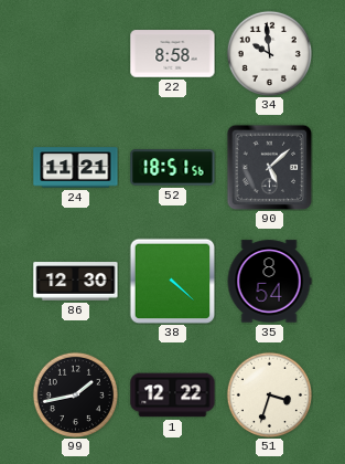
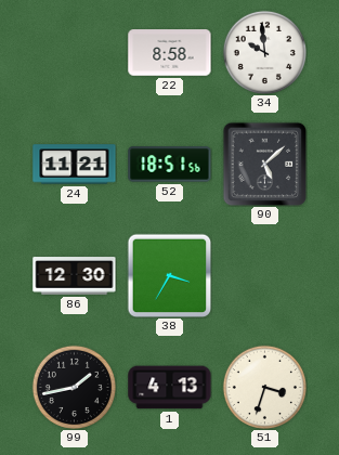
38: 4:22 -> 3:35 (169, 275)
35: 8:54 -> none (269, 282)
1: 12:22 -> 4:13 (170, 388)
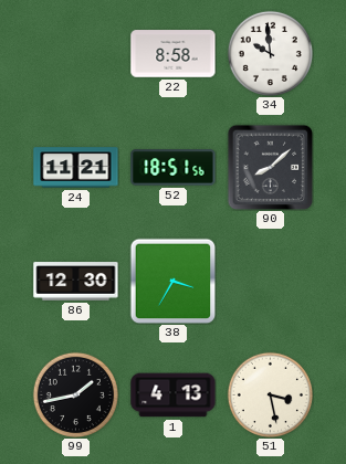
90: 5:08 -> 8:08 (270, 167)
51: 3:33 -> 3:28 (270, 394)
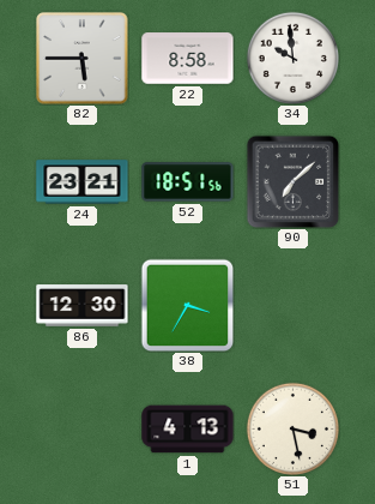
82: none -> 5:45 (83, 59)
24: 11:21 -> 23:21 (83, 182)
90: 8:08 -> 7:08 (292, 181)
99: 1:43 -> none (75, 394)
